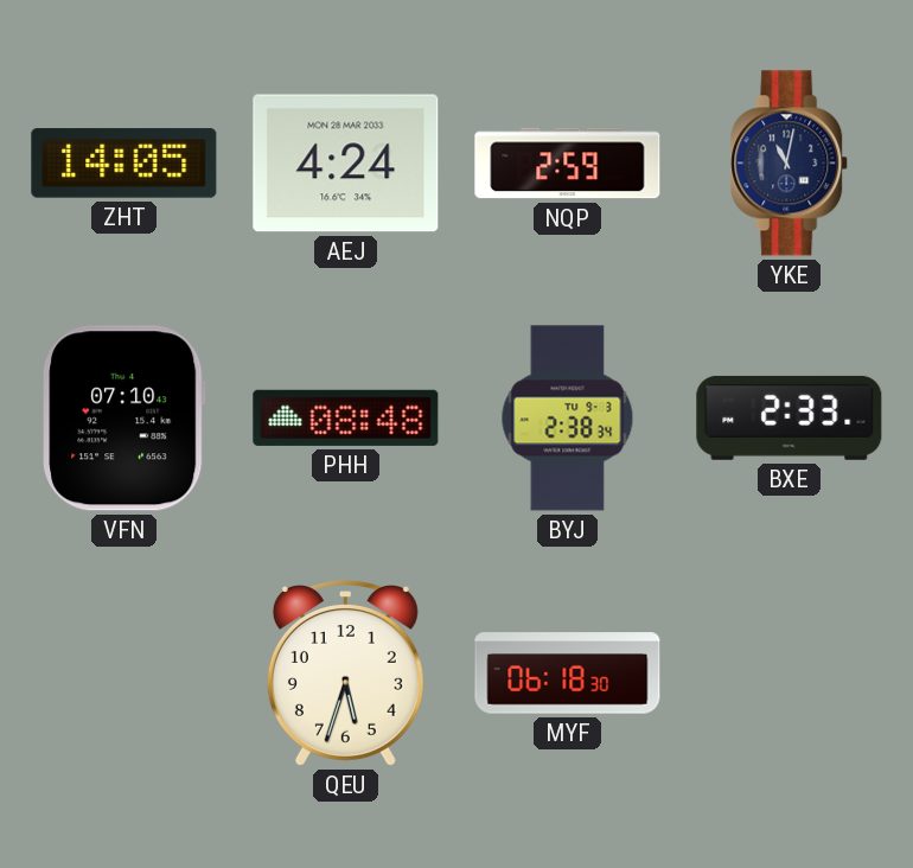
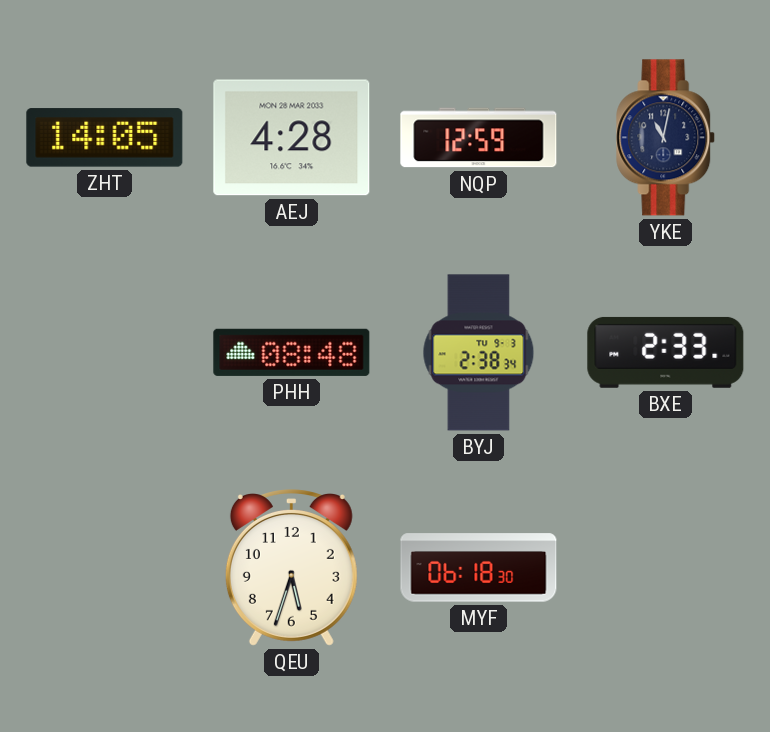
AEJ: 4:24 -> 4:28 (292, 138)
NQP: 2:59 -> 12:59 (479, 138)
VFN: 07:10 -> none (124, 419)
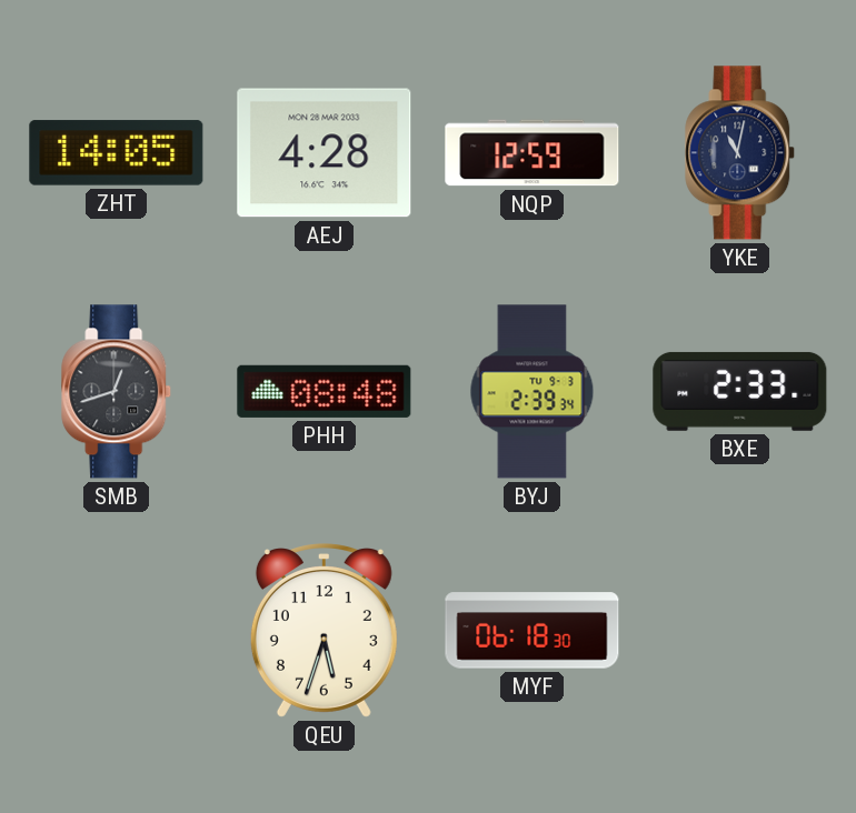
SMB: none -> 12:42 (117, 392)
BYJ: 2:38 -> 2:39 (532, 392)
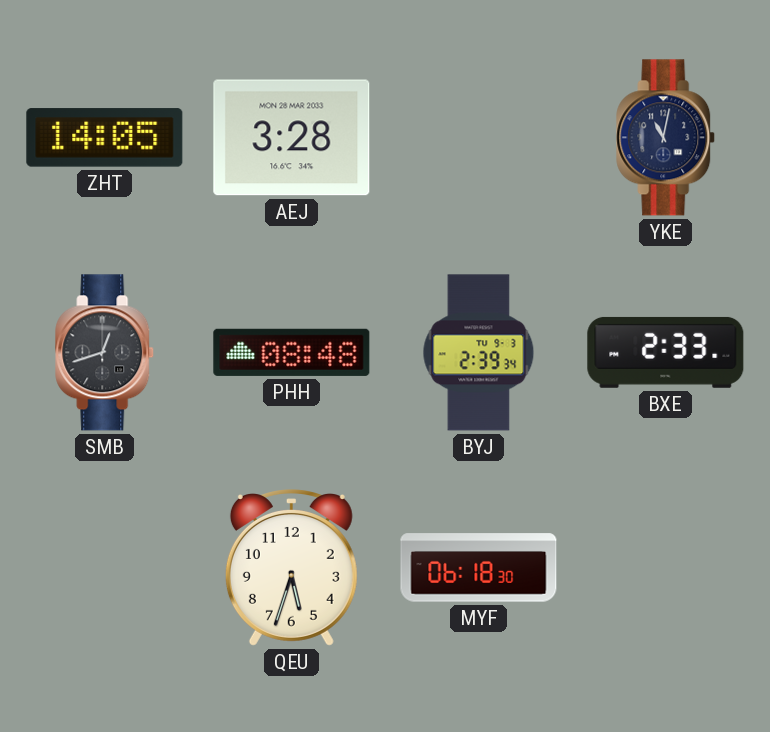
AEJ: 4:28 -> 3:28 (292, 138)
NQP: 12:59 -> none (532, 153)
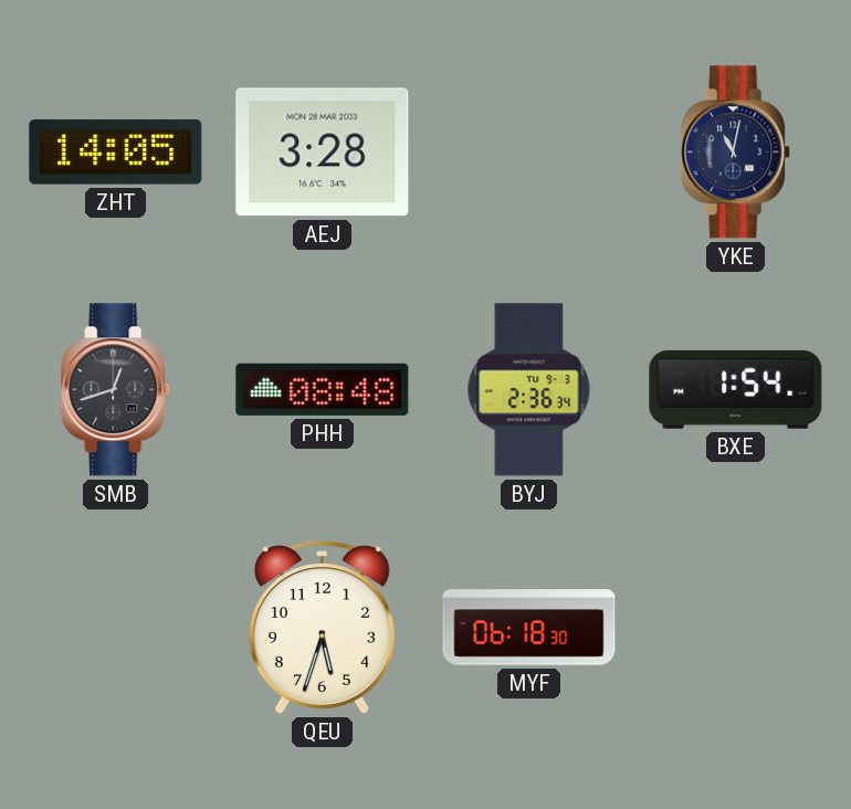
BYJ: 2:39 -> 2:36 (529, 390)
BXE: 2:33 -> 1:54 (736, 389)
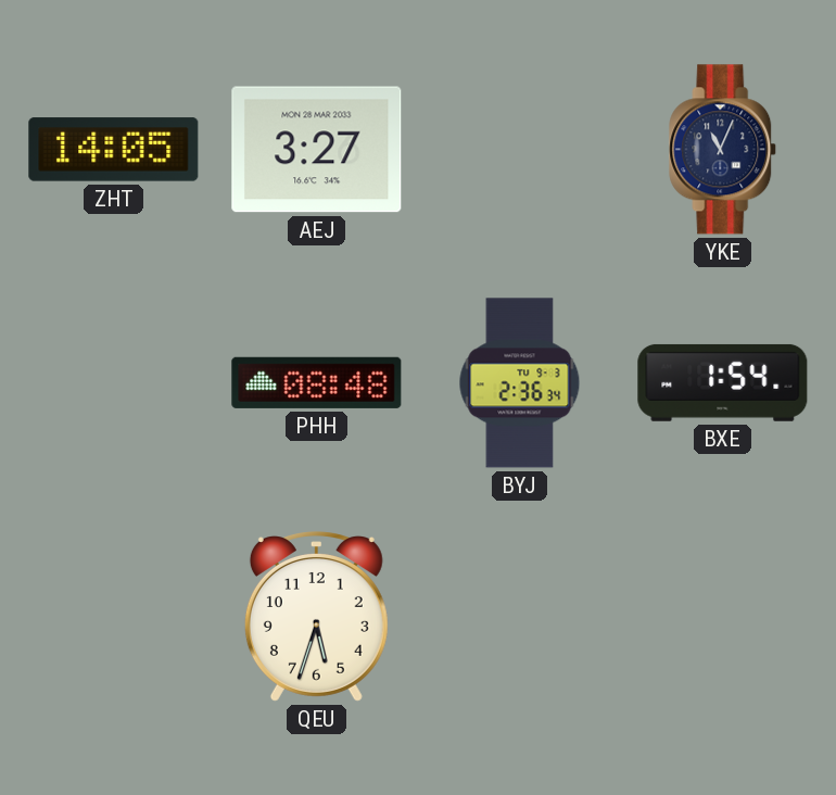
AEJ: 3:28 -> 3:27 (317, 150)
YKE: 11:02 -> 11:04 (723, 150)
SMB: 12:42 -> none (116, 390)
MYF: 06:18 -> none (529, 628)
